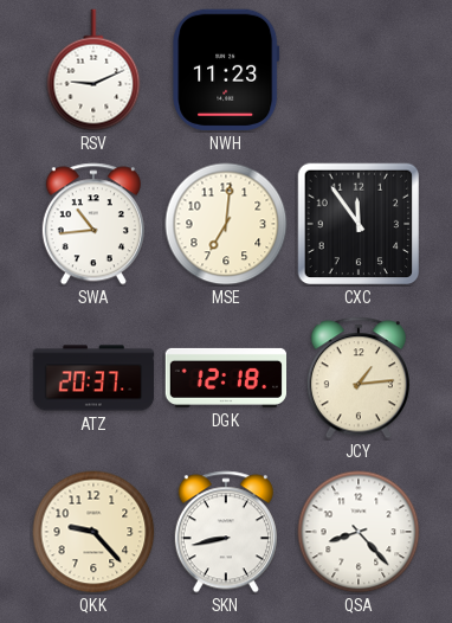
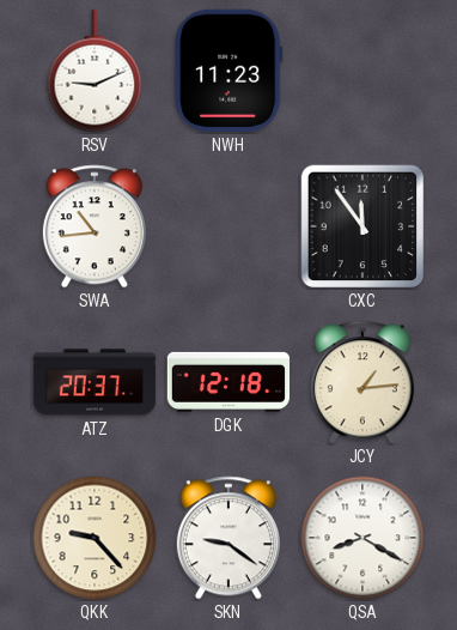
MSE: 7:01 -> none (226, 224)
SKN: 8:43 -> 9:21 (228, 538)
QSA: 8:23 -> 8:20 (362, 538)
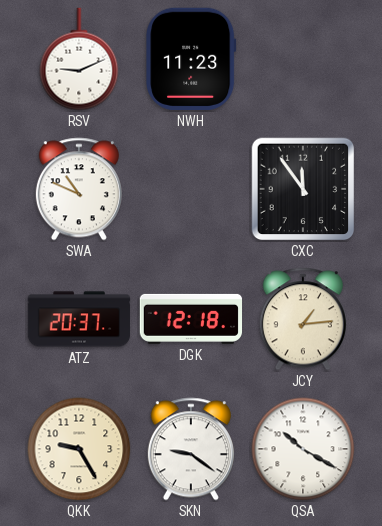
SWA: 10:44 -> 10:49 (79, 189)
QKK: 9:23 -> 9:25 (79, 449)
QSA: 8:20 -> 10:20 (303, 449)
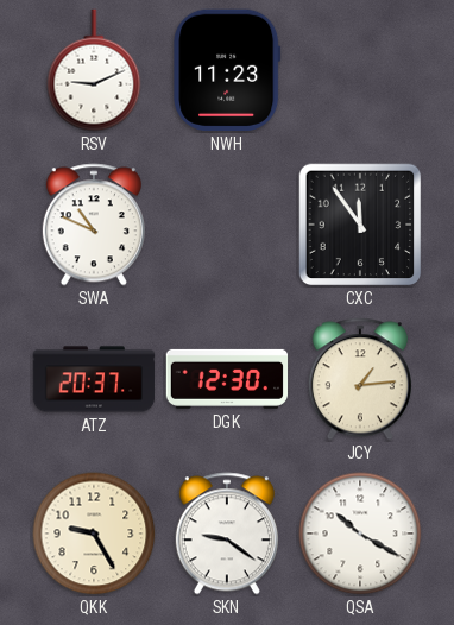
DGK: 12:18 -> 12:30 (227, 379)
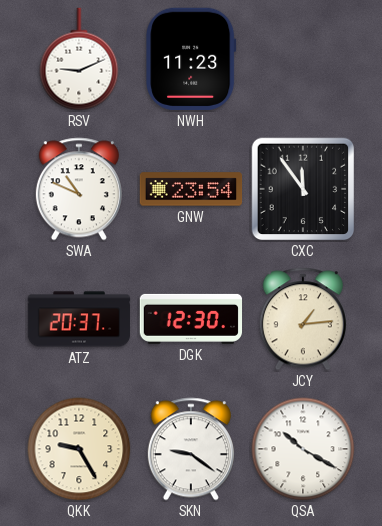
GNW: none -> 23:54 (191, 189)
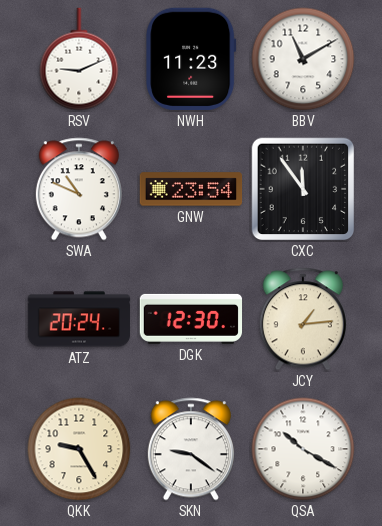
BBV: none -> 11:10 (303, 59)
ATZ: 20:37 -> 20:24 (79, 319)
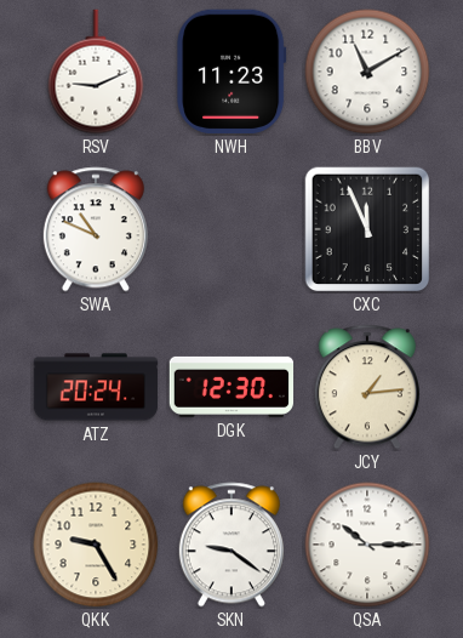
GNW: 23:54 -> none (191, 189)
CXC: 11:54 -> 11:56 (367, 229)
QSA: 10:20 -> 10:15 (367, 545)
